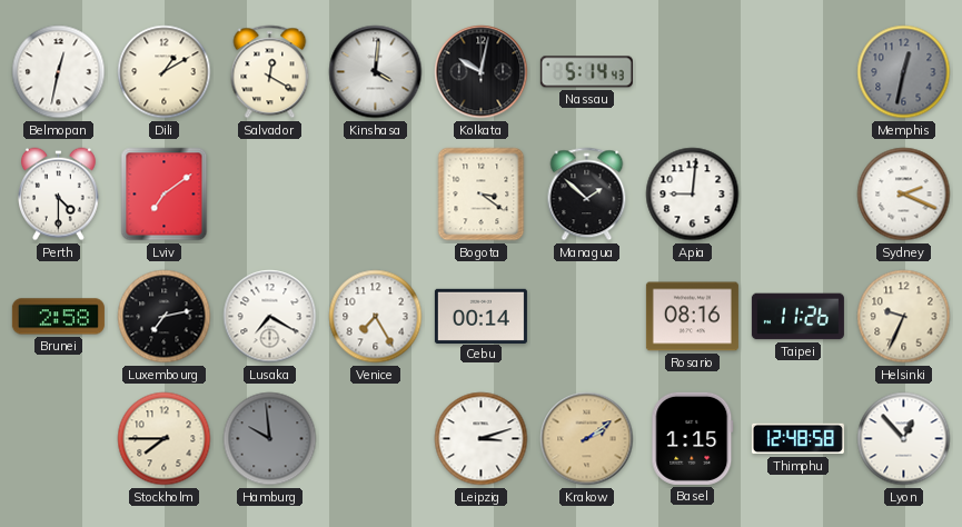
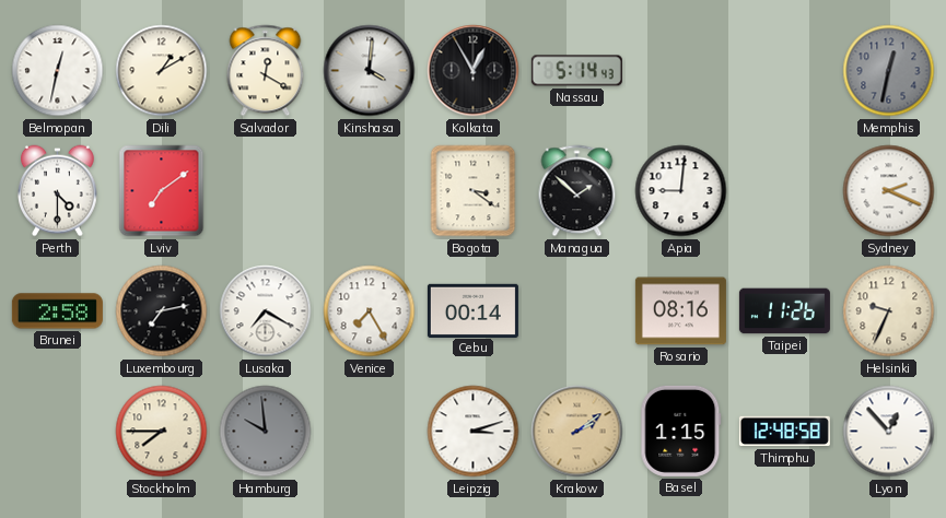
Kolkata: 10:02 -> 12:55 (474, 71)
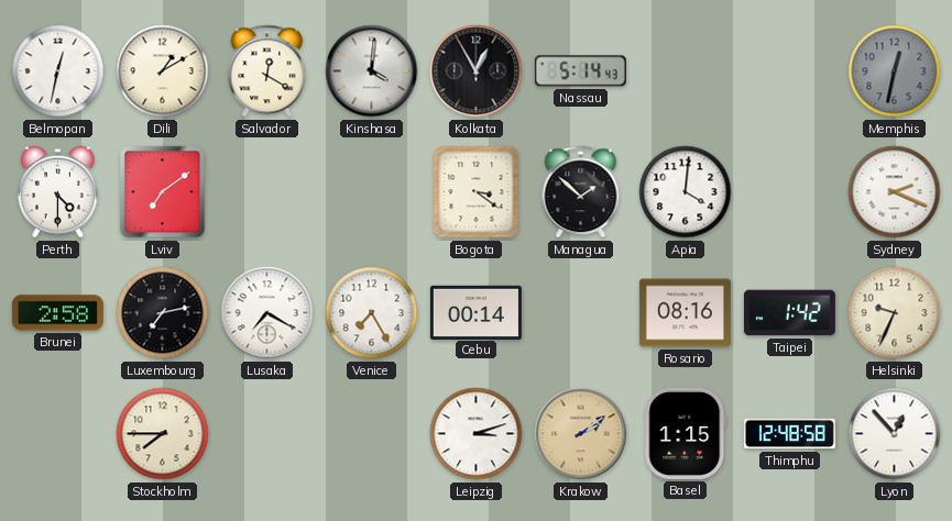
Apia: 9:01 -> 4:01 (686, 192)
Taipei: 11:26 -> 1:42 (789, 313)
Hamburg: 9:59 -> none (266, 432)
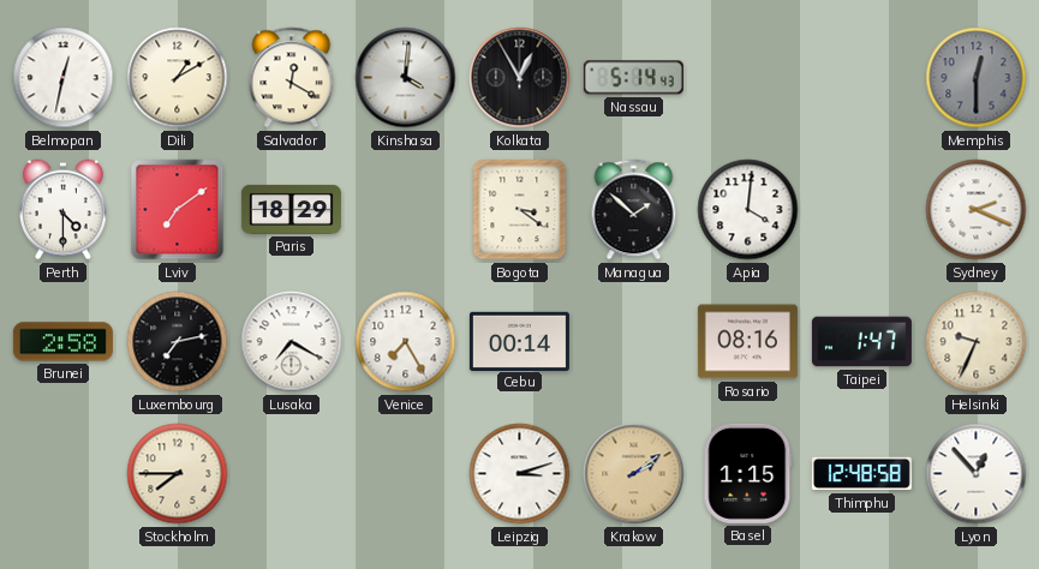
Memphis: 12:32 -> 12:30 (977, 78)
Paris: none -> 18:29 (291, 209)
Taipei: 1:42 -> 1:47 (861, 342)
